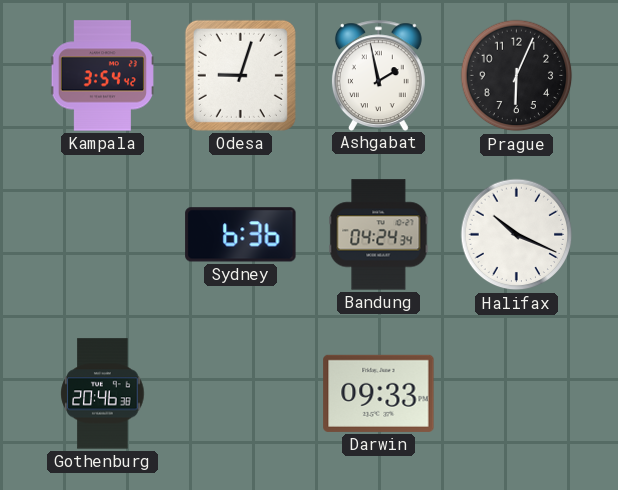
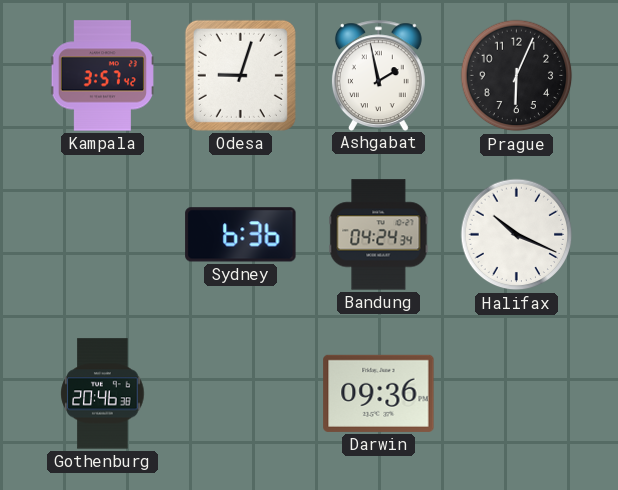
Kampala: 3:54 -> 3:57 (102, 76)
Darwin: 09:33 -> 09:36 (379, 393)
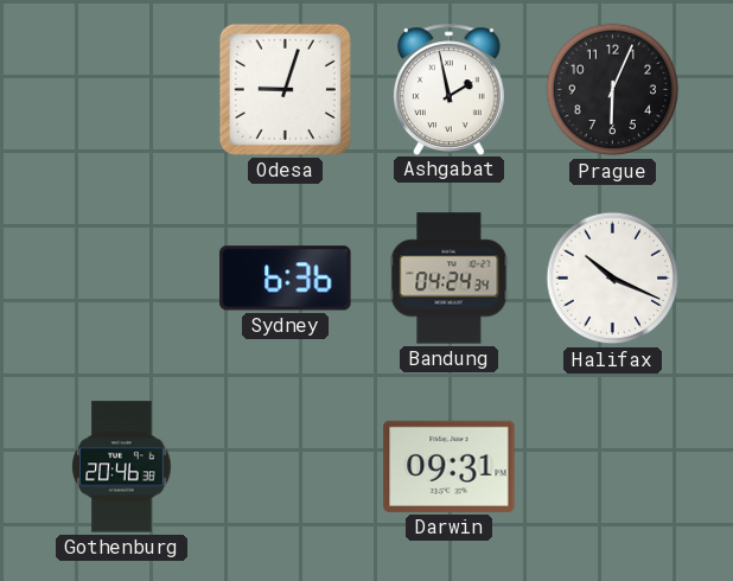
Kampala: 3:57 -> none (102, 76)
Darwin: 09:36 -> 09:31 (450, 466)
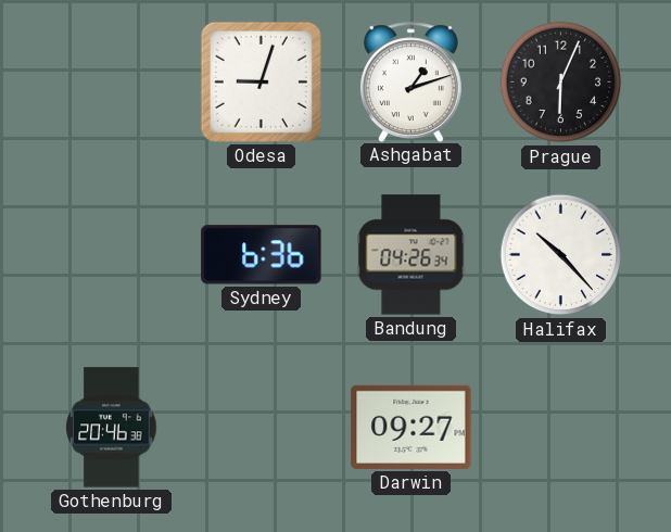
Ashgabat: 1:58 -> 1:12 (410, 81)
Bandung: 04:24 -> 04:26 (412, 255)
Halifax: 10:19 -> 10:23 (561, 255)
Darwin: 09:31 -> 09:27 (412, 427)
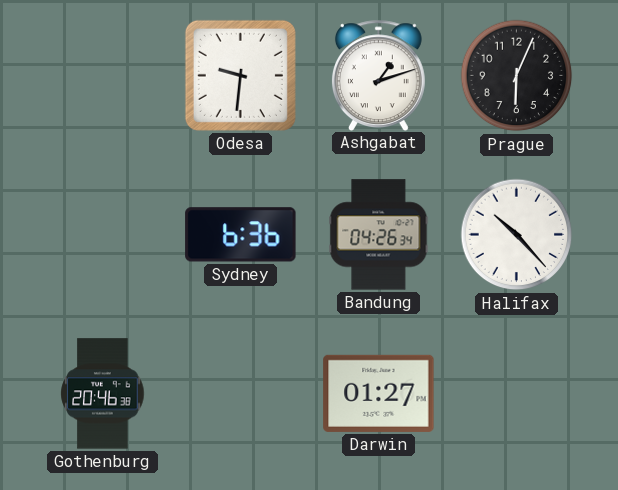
Odesa: 9:03 -> 9:31 (240, 75)
Darwin: 09:27 -> 01:27 (379, 393)
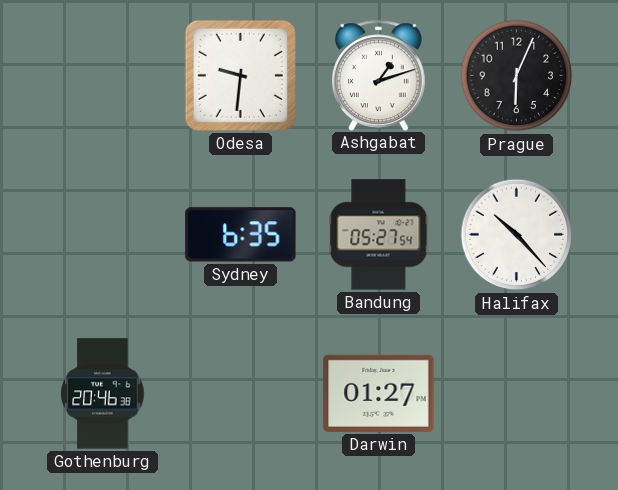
Sydney: 6:36 -> 6:35 (241, 235)
Bandung: 04:26 -> 05:27 (379, 235)
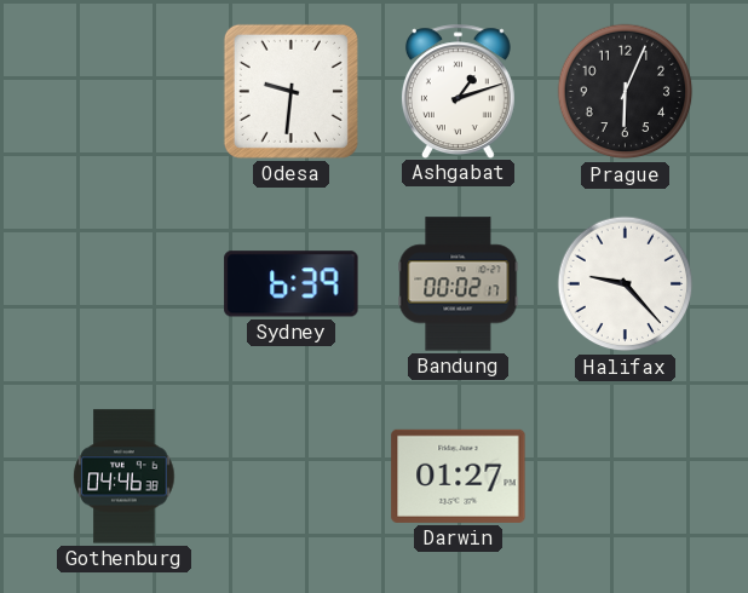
Sydney: 6:35 -> 6:39 (292, 284)
Bandung: 05:27 -> 00:02 (459, 284)
Halifax: 10:23 -> 9:23 (626, 284)
Gothenburg: 20:46 -> 04:46 (125, 477)
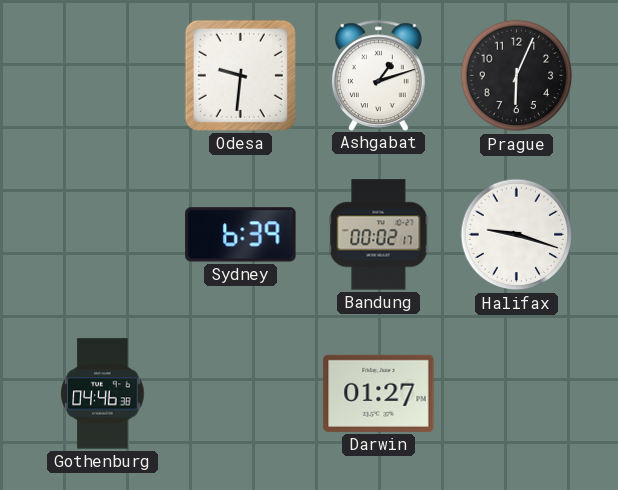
Halifax: 9:23 -> 9:18 (517, 235)
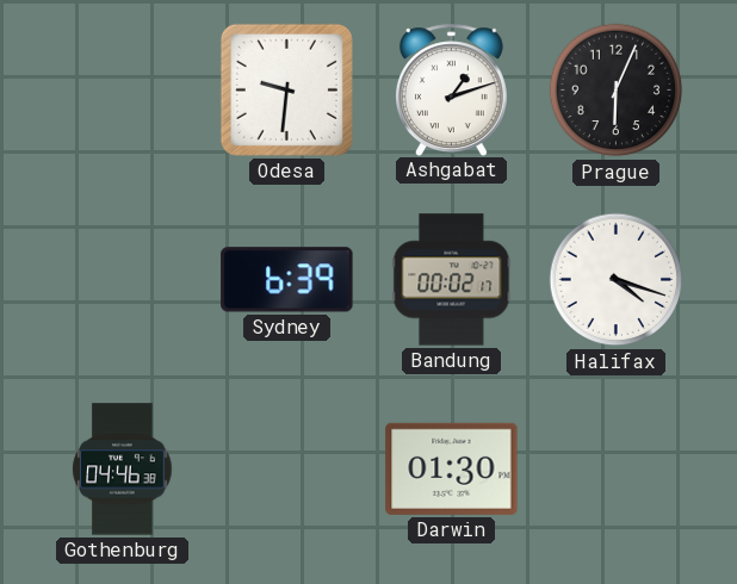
Halifax: 9:18 -> 4:18 (617, 280)
Darwin: 01:27 -> 01:30 (452, 468)
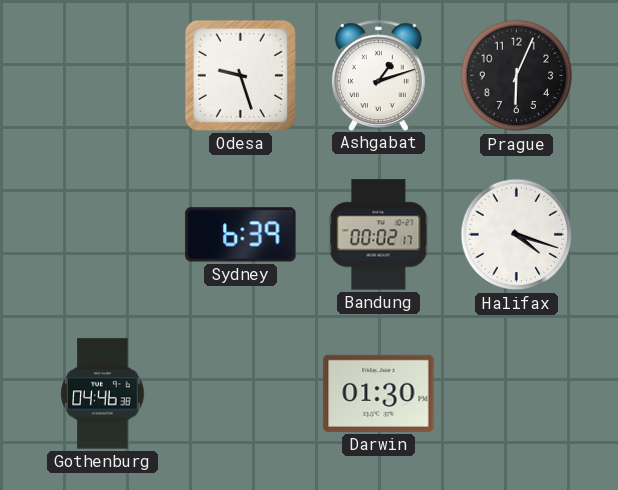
Odesa: 9:31 -> 9:27 (240, 75)
